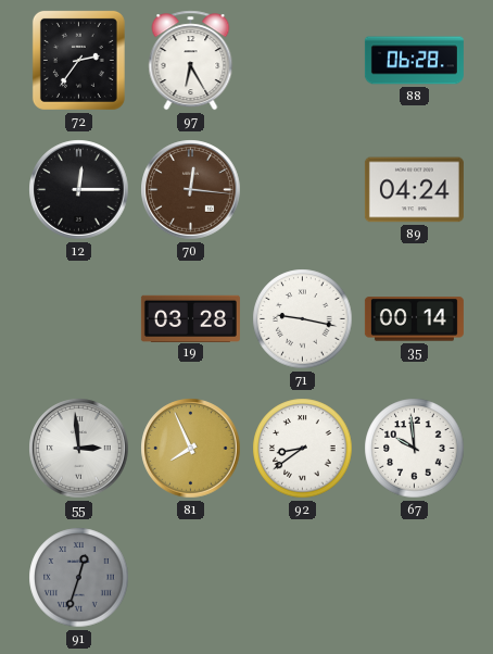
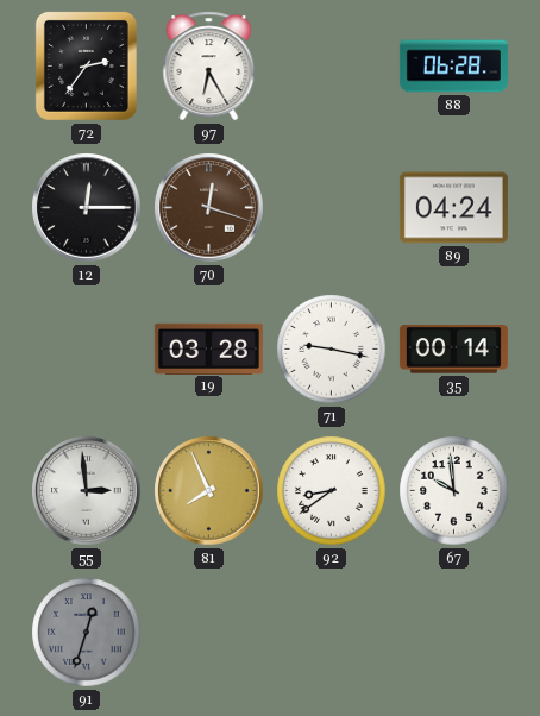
70: 12:16 -> 12:18 (209, 208)
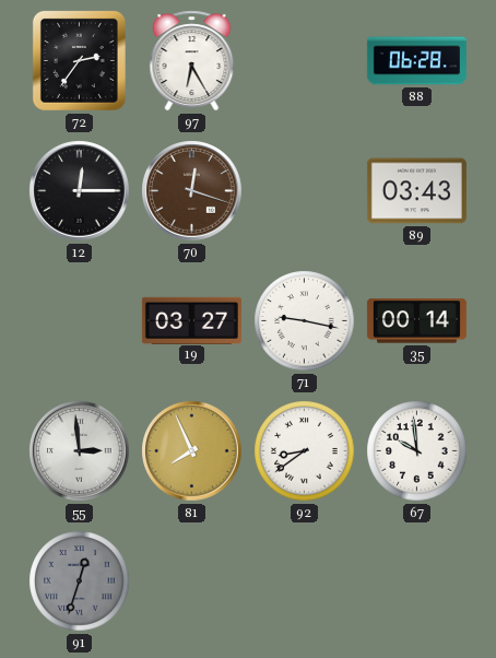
89: 04:24 -> 03:43 (416, 191)
19: 03:28 -> 03:27 (191, 320)
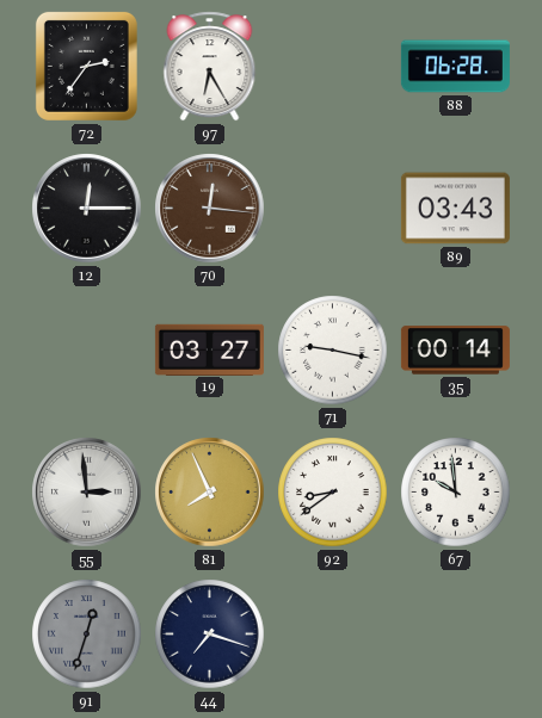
70: 12:18 -> 12:16 (210, 209)
44: none -> 7:18 (210, 635)
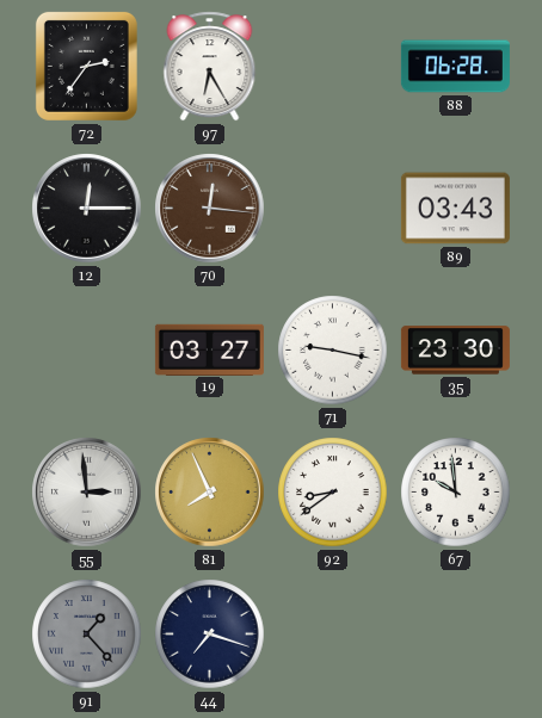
35: 00:14 -> 23:30 (455, 351)
91: 12:33 -> 1:23 (87, 635)
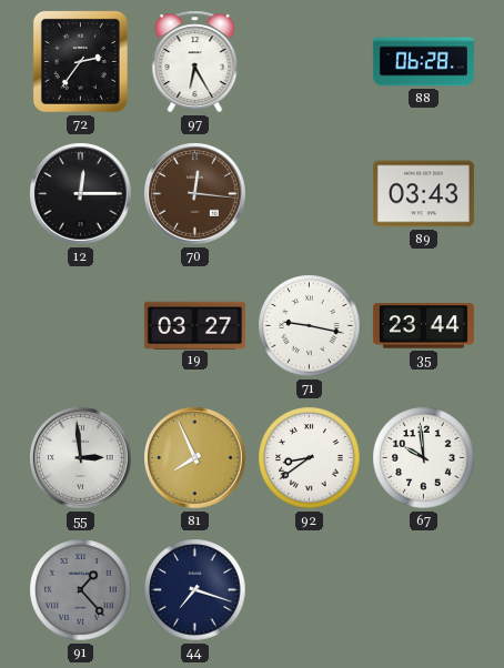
35: 23:30 -> 23:44 (423, 326)
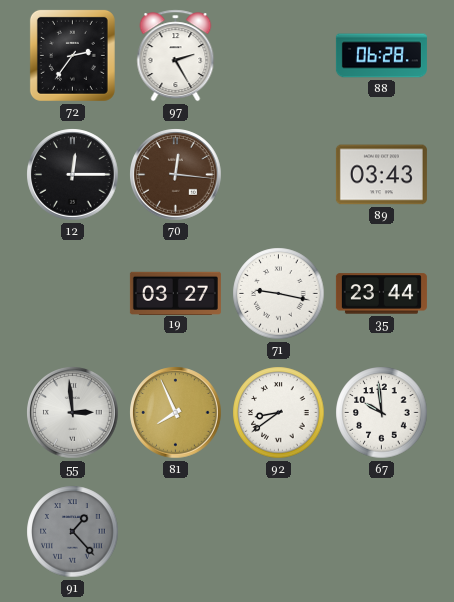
97: 6:25 -> 2:25 (176, 56)
44: 7:18 -> none (195, 590)
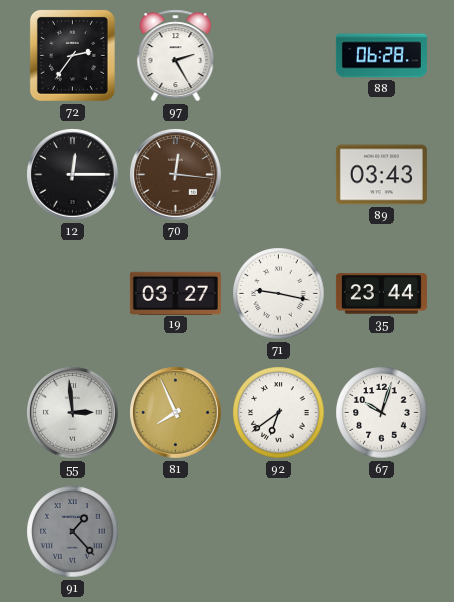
92: 8:39 -> 6:39 (279, 413)
67: 9:59 -> 10:03 (382, 413)
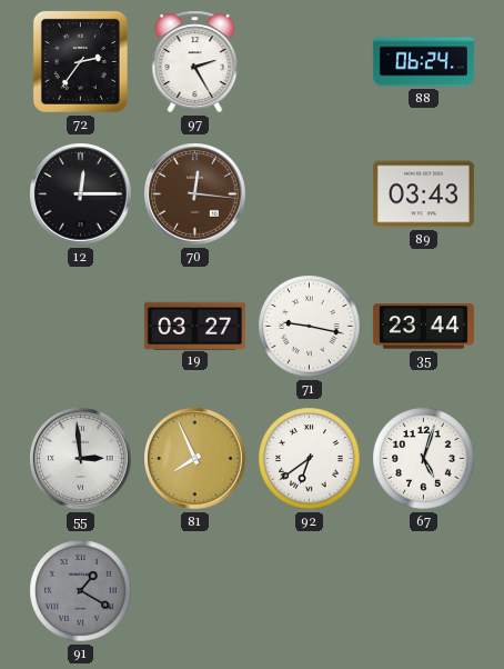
88: 06:28 -> 06:24 (423, 62)
67: 10:03 -> 5:03 (424, 459)
91: 1:23 -> 1:20 (81, 591)
